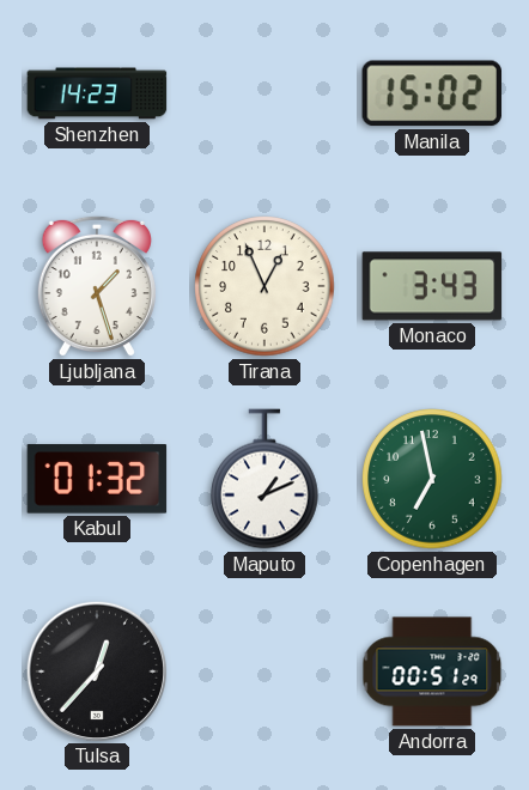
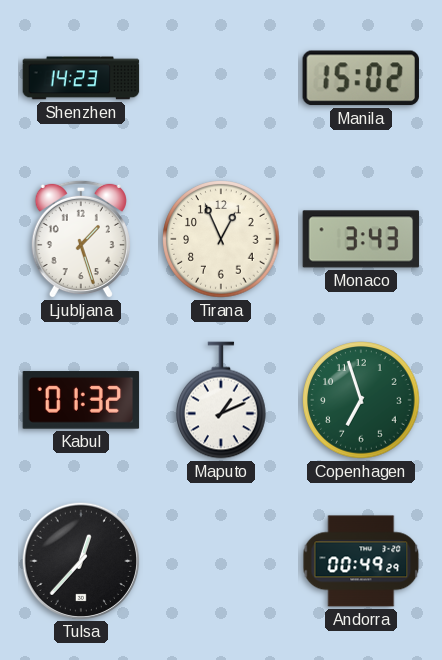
Copenhagen: 6:58 -> 6:57 (361, 400)
Andorra: 00:51 -> 00:49 (361, 561)
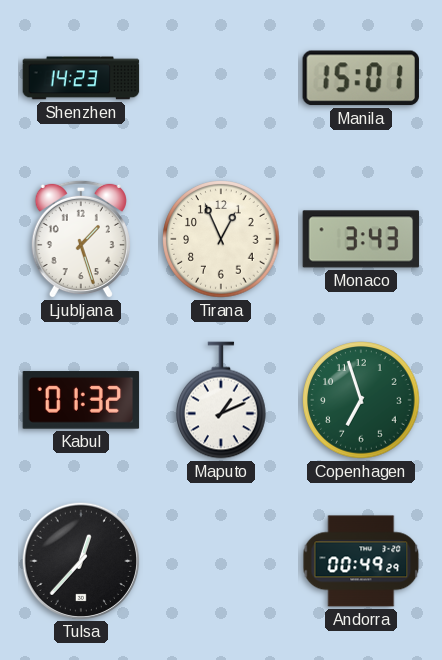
Manila: 15:02 -> 15:01 (360, 78)
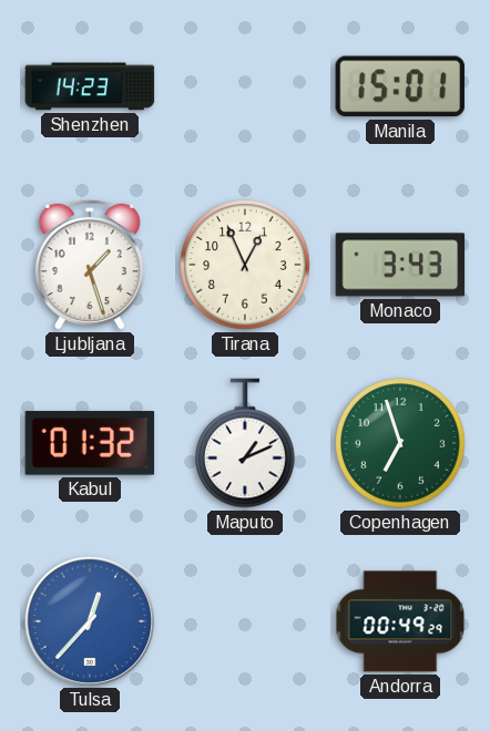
Tulsa dial: black -> blue (89, 620)
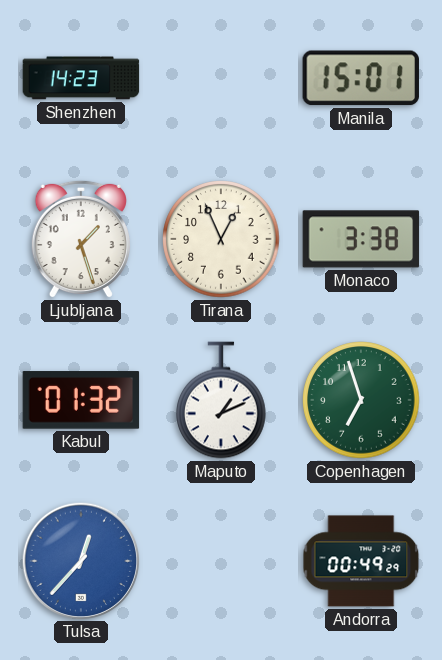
Monaco: 3:43 -> 3:38 (361, 239)
